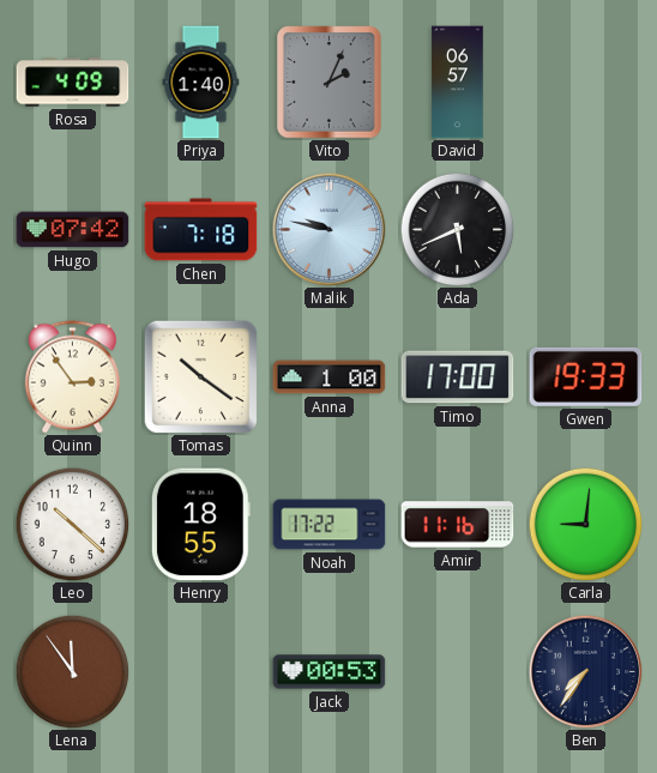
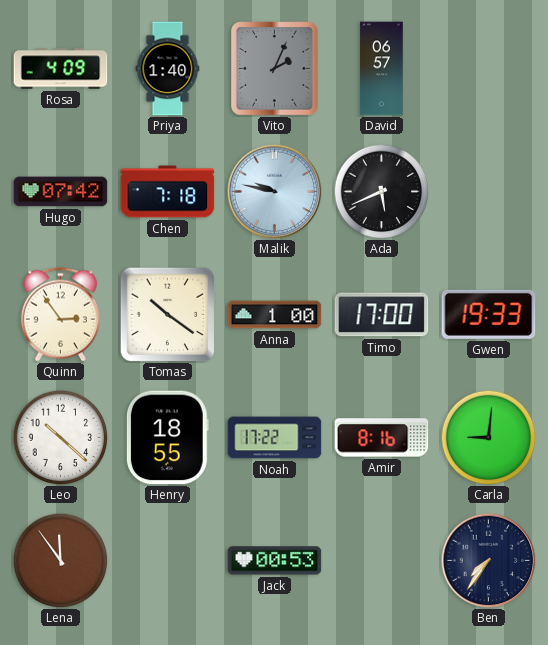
Amir: 11:16 -> 8:16 (382, 438)
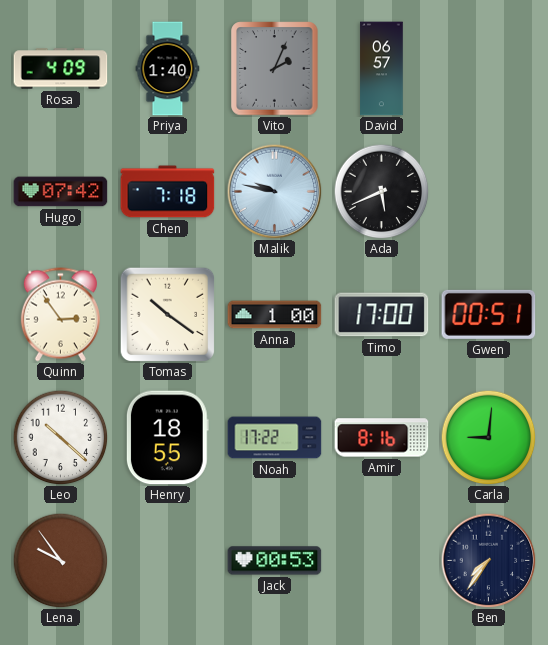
Gwen: 19:33 -> 00:51 (489, 314)
Lena: 11:54 -> 9:54 (60, 560)
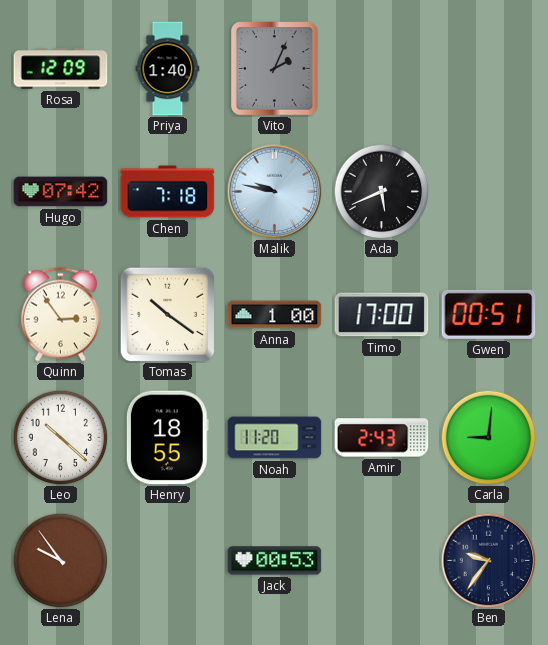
Rosa: 4:09 -> 12:09 (61, 69)
David: 06:57 -> none (382, 69)
Noah: 17:22 -> 11:20 (275, 438)
Amir: 8:16 -> 2:43 (382, 438)
Ben: 7:36 -> 9:36 (488, 560)
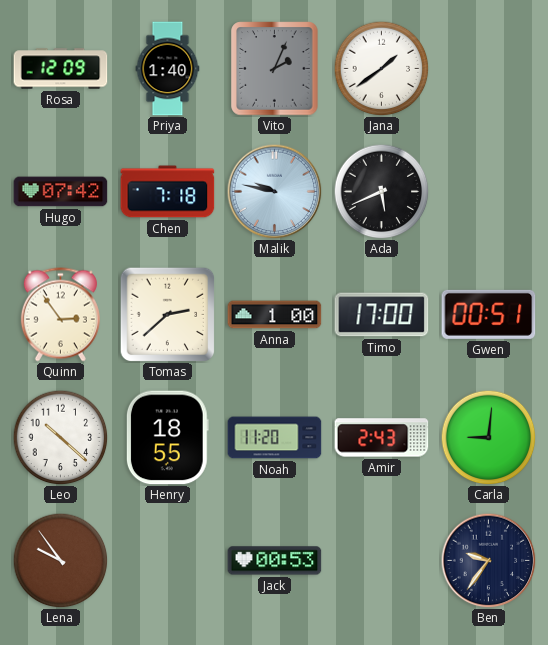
Jana: none -> 1:39 (381, 68)
Tomas: 10:21 -> 2:38 (167, 314)
